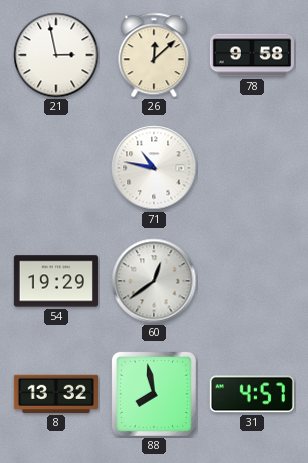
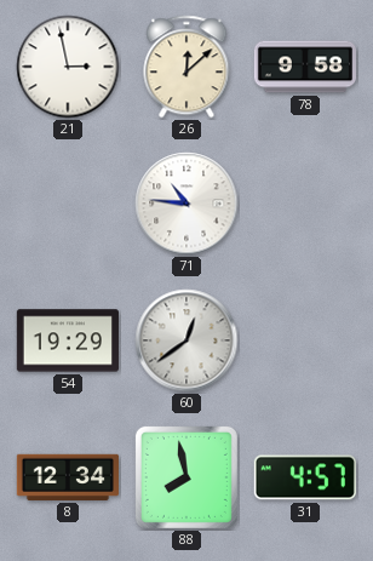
71: 10:47 -> 10:46 (187, 204)
8: 13:32 -> 12:34 (68, 477)
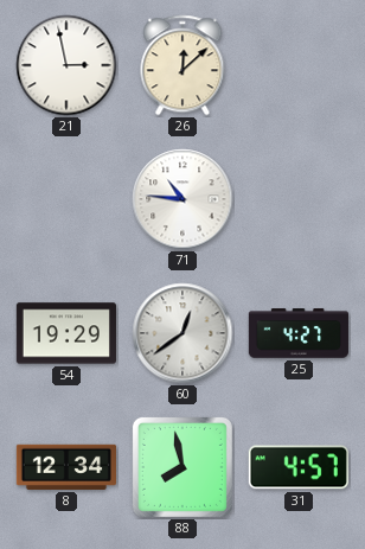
78: 9:58 -> none (304, 67)
25: none -> 4:27 (299, 333)
